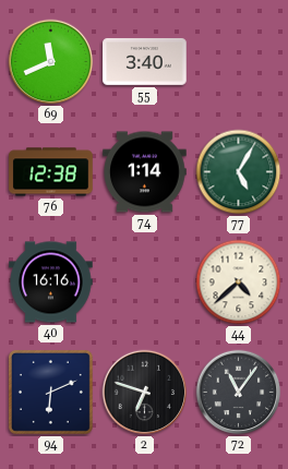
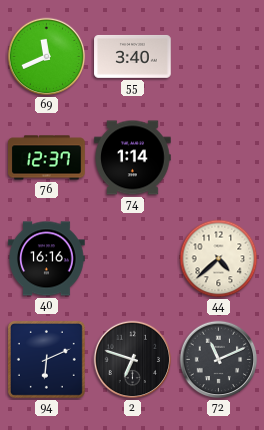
76: 12:38 -> 12:37 (47, 158)
77: 5:05 -> none (239, 172)
72: 11:06 -> 11:11 (219, 360)
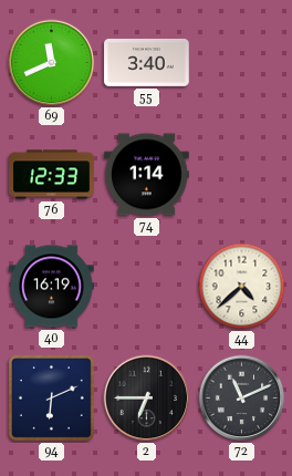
76: 12:37 -> 12:33 (52, 175)
40: 16:16 -> 16:19 (52, 287)
2: 6:48 -> 6:45 (147, 399)
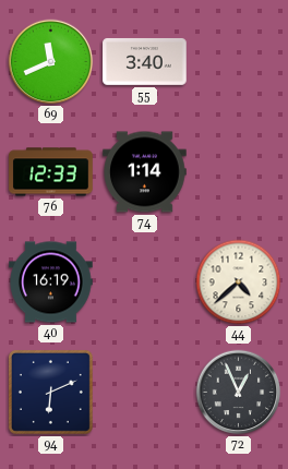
2: 6:45 -> none (147, 399)
72: 11:11 -> 12:56 (239, 393)
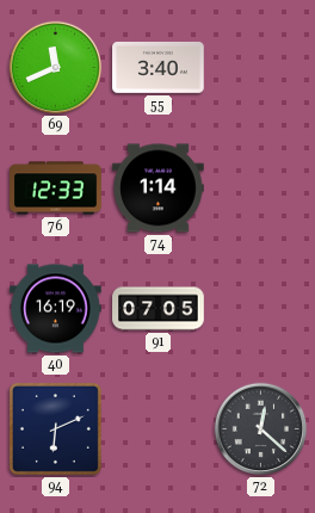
91: none -> 07:05 (159, 309)
44: 4:38 -> none (239, 282)
72: 12:56 -> 12:22 (261, 429)
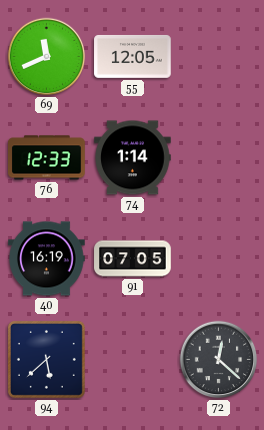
55: 3:40 -> 12:05 (133, 56)
94: 6:11 -> 5:38 (46, 359)
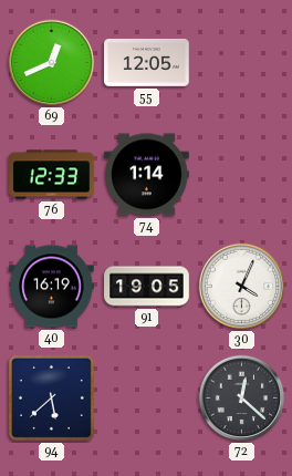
69: 11:41 -> 12:41 (52, 63)
91: 07:05 -> 19:05 (147, 287)
30: none -> 4:04 (242, 287)
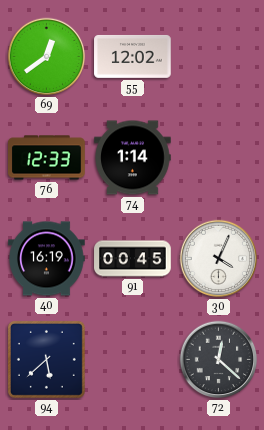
69: 12:41 -> 12:39 (47, 57)
55: 12:05 -> 12:02 (133, 56)
91: 19:05 -> 00:45 (133, 259)
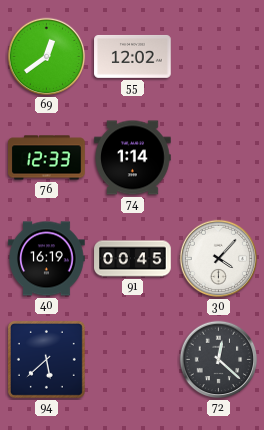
30: 4:04 -> 4:07 (219, 259)
